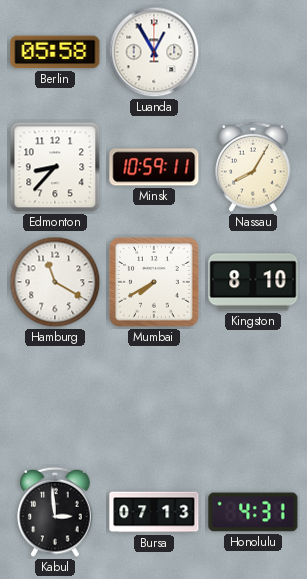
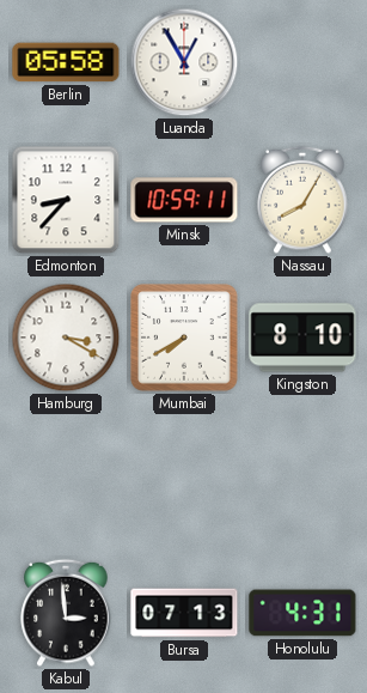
Hamburg: 11:20 -> 3:20 (66, 338)
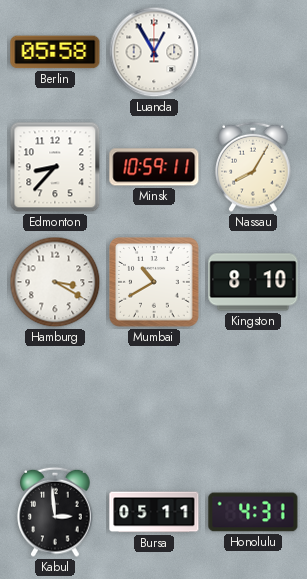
Mumbai: 7:40 -> 10:40 (154, 282)
Bursa: 07:13 -> 05:11 (154, 512)
